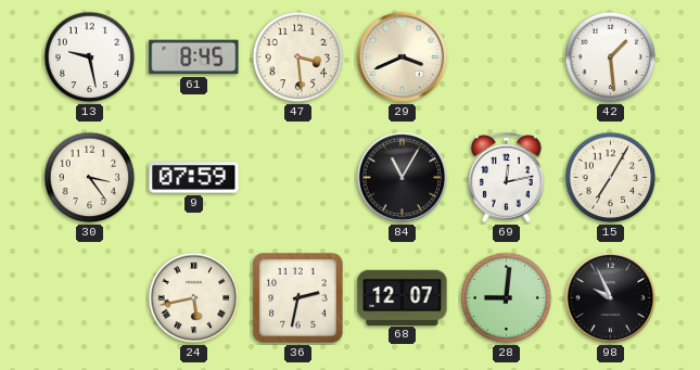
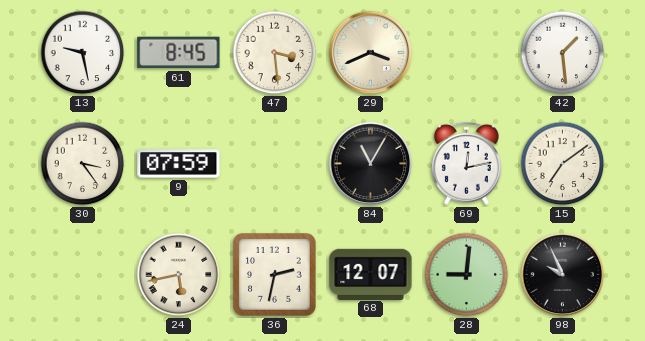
15: 7:05 -> 7:09 (563, 164)
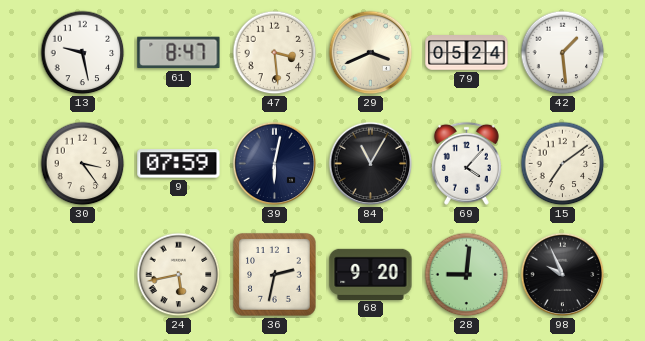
61: 8:45 -> 8:47 (179, 53)
79: none -> 05:24 (467, 53)
39: none -> 6:02 (275, 164)
69: 12:13 -> 4:07 (466, 163)
68: 12:07 -> 9:20 (371, 274)
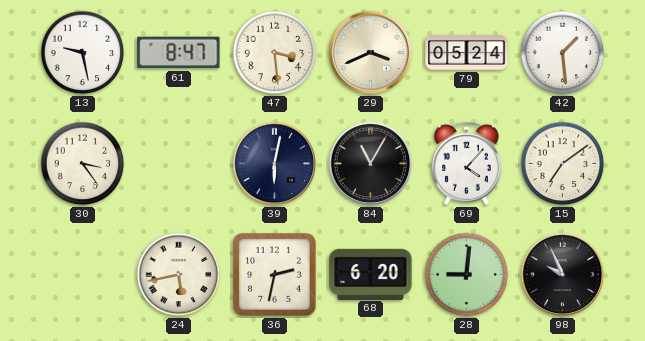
9: 07:59 -> none (179, 164)
68: 9:20 -> 6:20 (371, 274)
